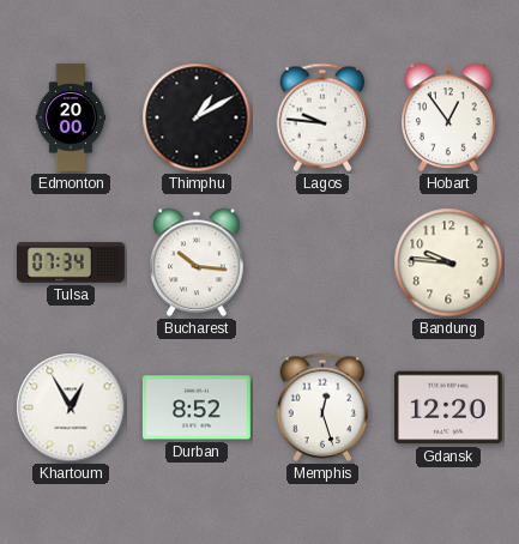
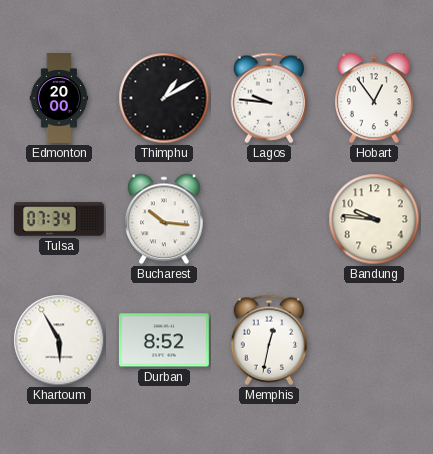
Khartoum: 12:55 -> 5:55 (59, 340)
Memphis: 12:27 -> 12:32 (269, 340)
Gdansk: 12:20 -> none (448, 407)
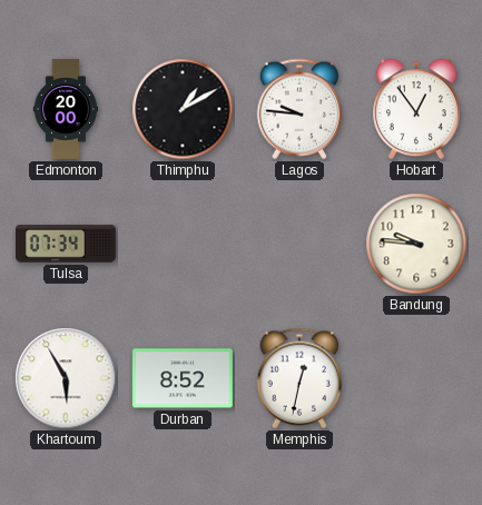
Bucharest: 10:16 -> none (165, 219)
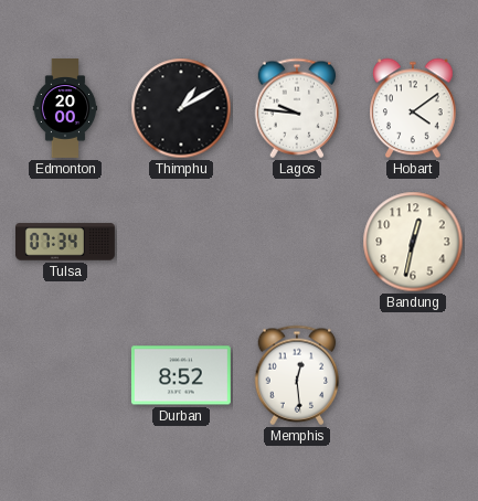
Hobart: 12:54 -> 4:09 (414, 108)
Bandung: 9:46 -> 12:32 (413, 242)
Khartoum: 5:55 -> none (66, 378)
Memphis: 12:32 -> 12:29 (297, 375)
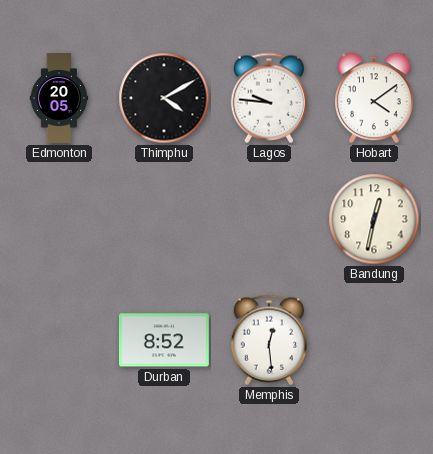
Edmonton: 20:00 -> 20:05 (59, 99)
Thimphu: 1:10 -> 4:10 (164, 98)
Tulsa: 07:34 -> none (66, 242)
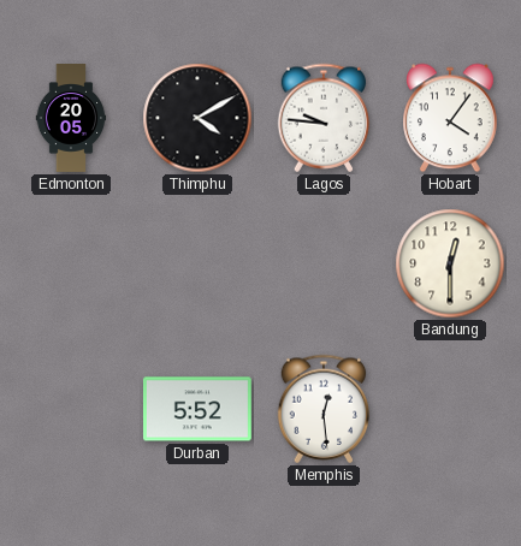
Hobart: 4:09 -> 4:06 (451, 118)
Bandung: 12:32 -> 12:30 (450, 263)
Durban: 8:52 -> 5:52 (197, 409)
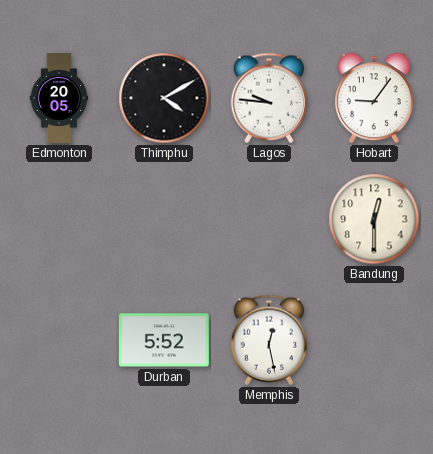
Hobart: 4:06 -> 9:06 (375, 98)
Memphis: 12:29 -> 12:28 (269, 340)
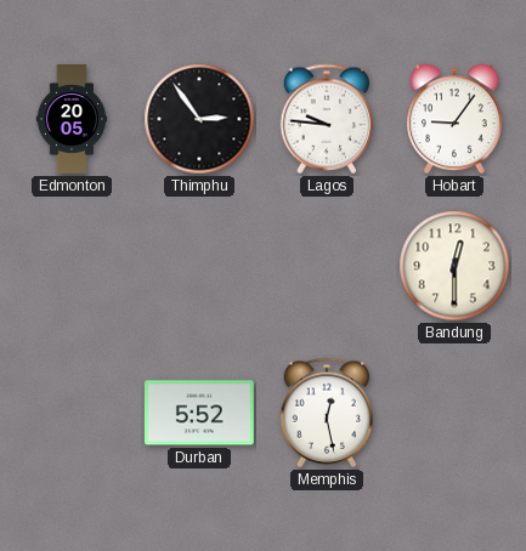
Thimphu: 4:10 -> 2:54 (199, 119)
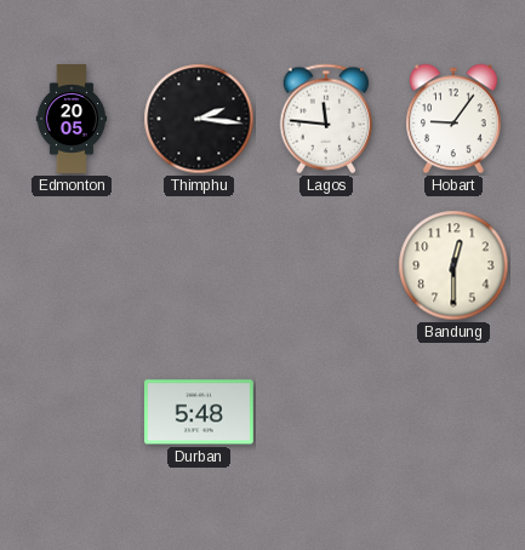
Thimphu: 2:54 -> 2:16 (199, 119)
Lagos: 9:46 -> 11:46 (326, 119)
Durban: 5:52 -> 5:48 (199, 412)
Memphis: 12:28 -> none (327, 413)
